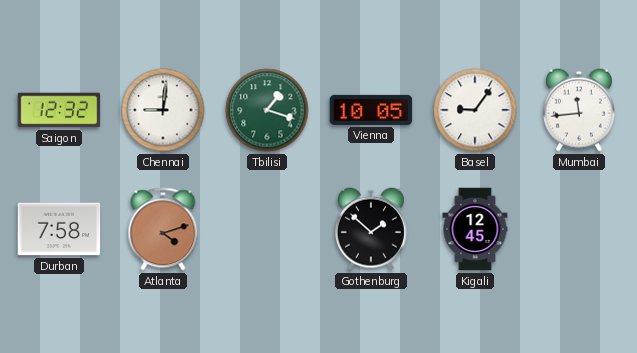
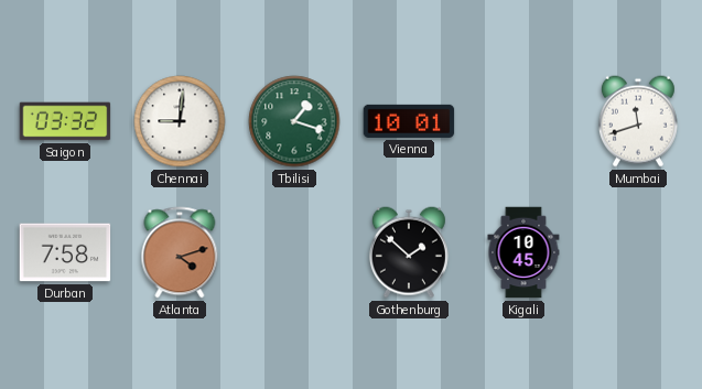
Saigon: 12:32 -> 03:32 (65, 121)
Vienna: 10:05 -> 10:01 (409, 121)
Basel: 9:06 -> none (475, 110)
Mumbai: 11:44 -> 11:42 (638, 121)
Kigali: 12:45 -> 10:45 (523, 252)
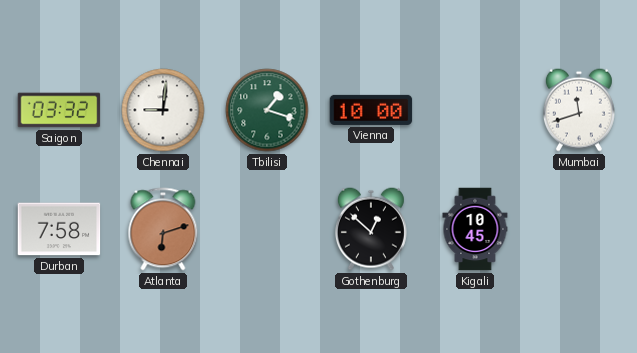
Vienna: 10:01 -> 10:00 (371, 110)
Atlanta: 4:12 -> 6:12 (163, 229)
Gothenburg: 1:52 -> 12:52 (371, 229)
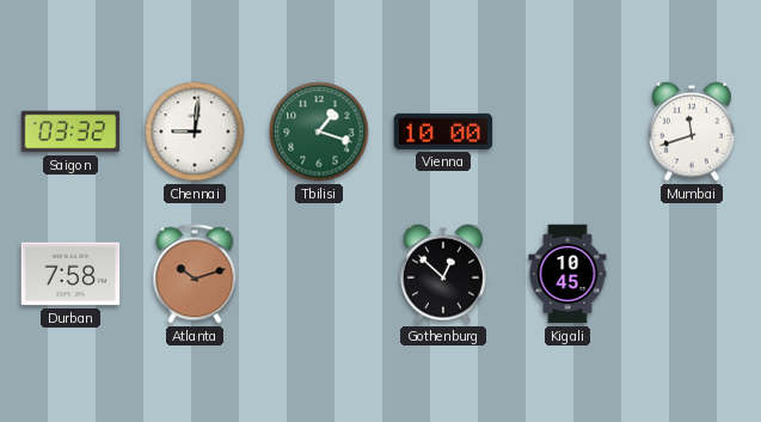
Atlanta: 6:12 -> 10:12 (195, 274)
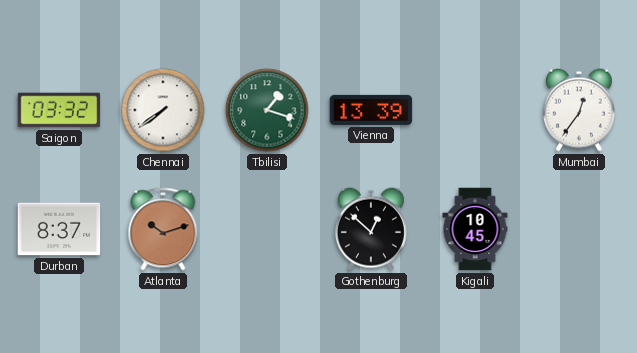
Chennai: 9:01 -> 7:39 (163, 110)
Vienna: 10:00 -> 13:39 (371, 110)
Mumbai: 11:42 -> 12:36 (579, 110)
Durban: 7:58 -> 8:37 (59, 229)
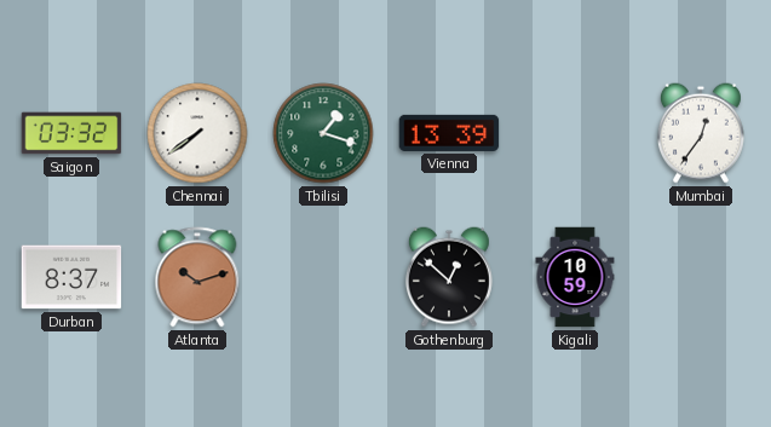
Kigali: 10:45 -> 10:59 (575, 277)
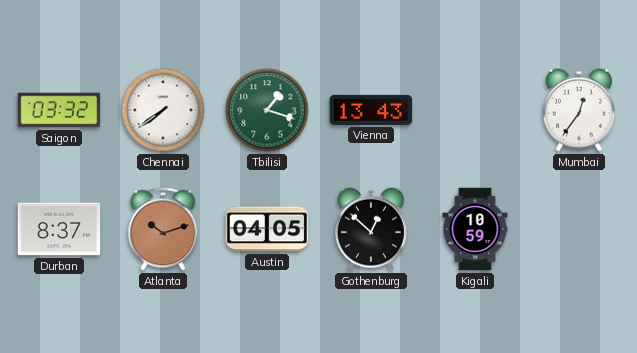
Vienna: 13:39 -> 13:43 (371, 110)
Austin: none -> 04:05 (267, 229)
